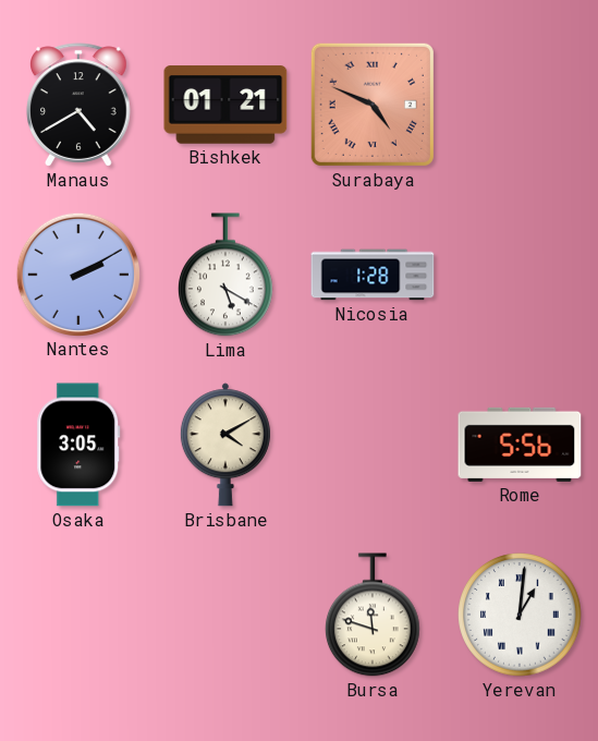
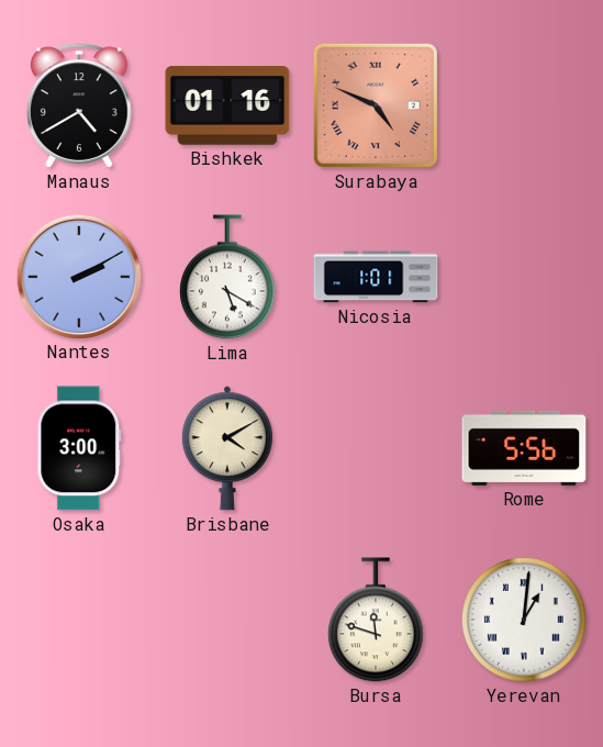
Bishkek: 01:21 -> 01:16 (227, 105)
Nicosia: 1:28 -> 1:01 (376, 277)
Osaka: 3:05 -> 3:00 (79, 448)
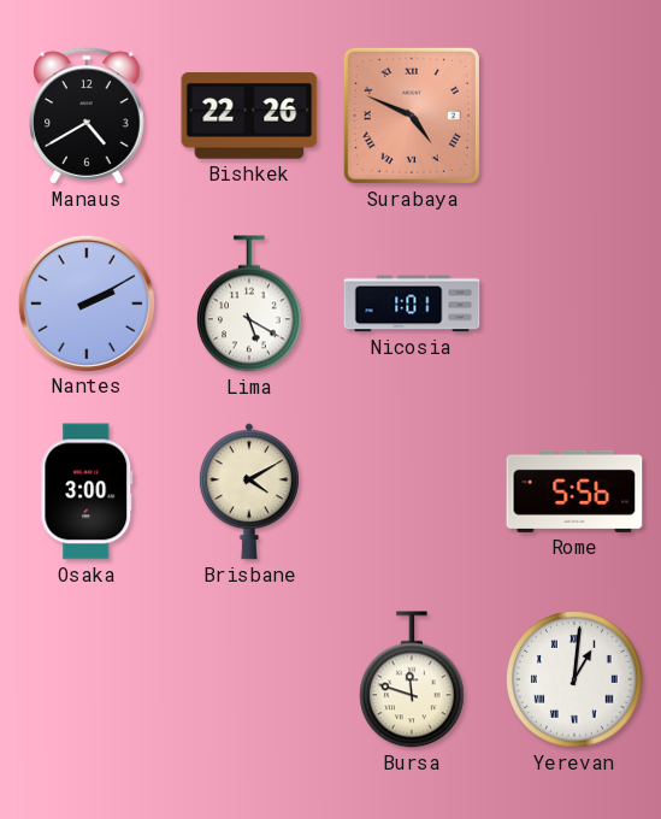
Bishkek: 01:16 -> 22:26 (249, 116)
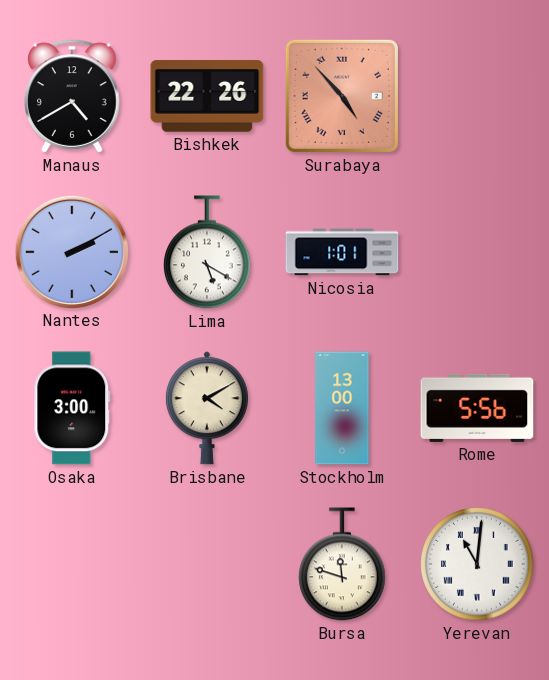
Surabaya: 4:49 -> 4:53 (342, 96)
Stockholm: none -> 13:00 (342, 408)
Yerevan: 1:01 -> 11:01 (477, 564)
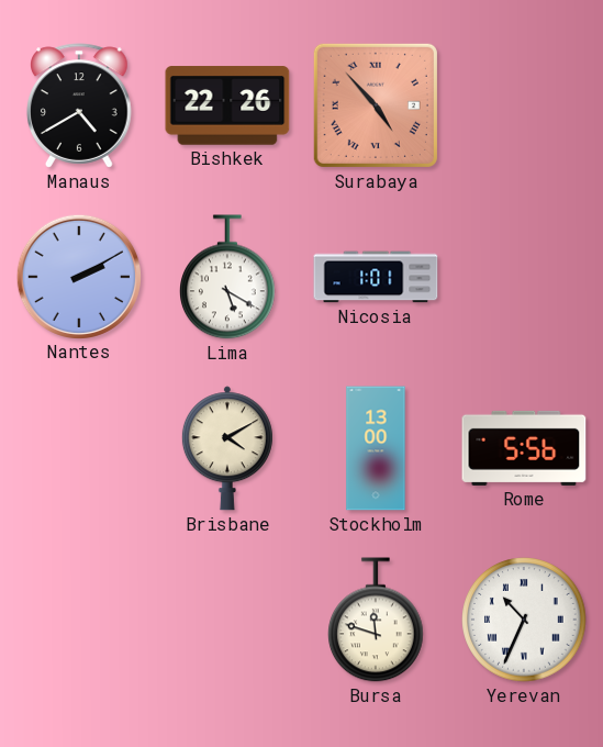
Osaka: 3:00 -> none (72, 408)
Yerevan: 11:01 -> 10:34 (524, 620)
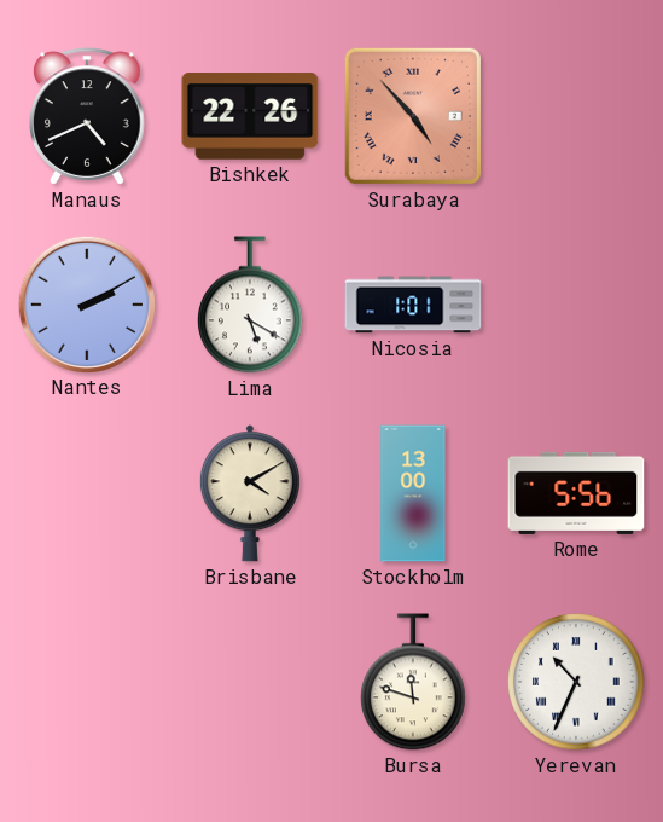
Manaus: 4:40 -> 4:41 (87, 116)
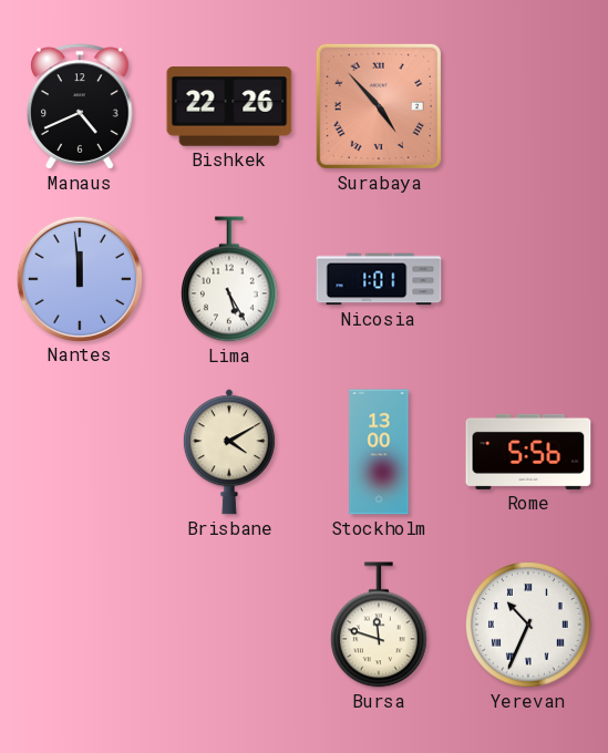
Nantes: 2:10 -> 11:59 (79, 278)
Lima: 5:20 -> 5:25 (230, 279)
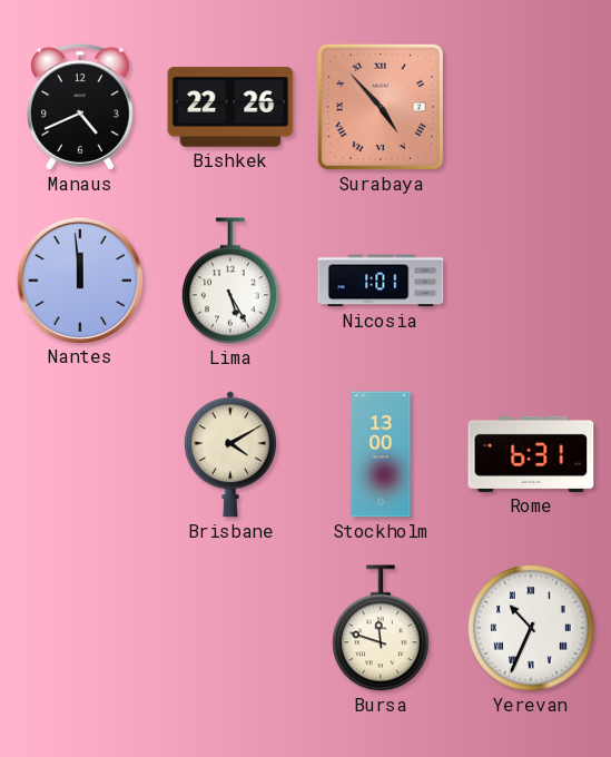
Rome: 5:56 -> 6:31 (531, 454)
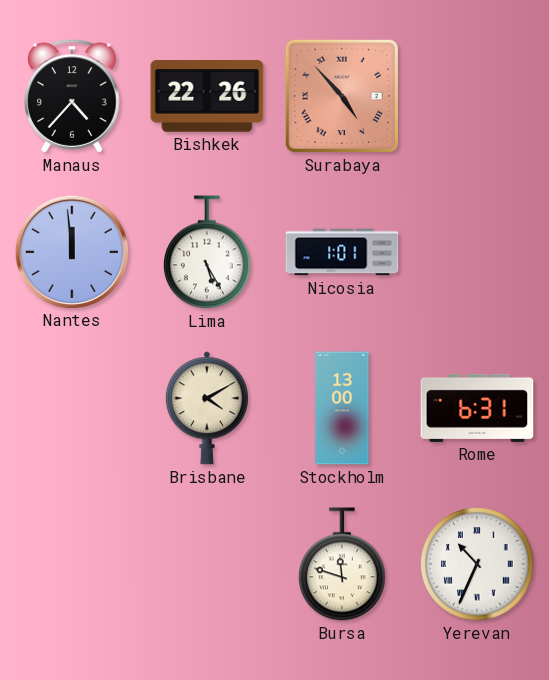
Manaus: 4:41 -> 4:37 (72, 96)
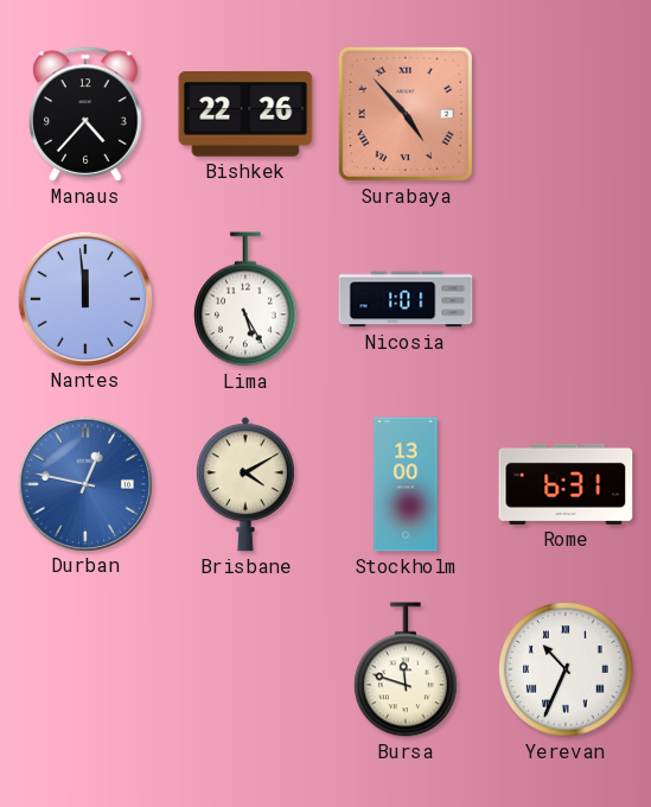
Durban: none -> 12:47 (84, 483)
